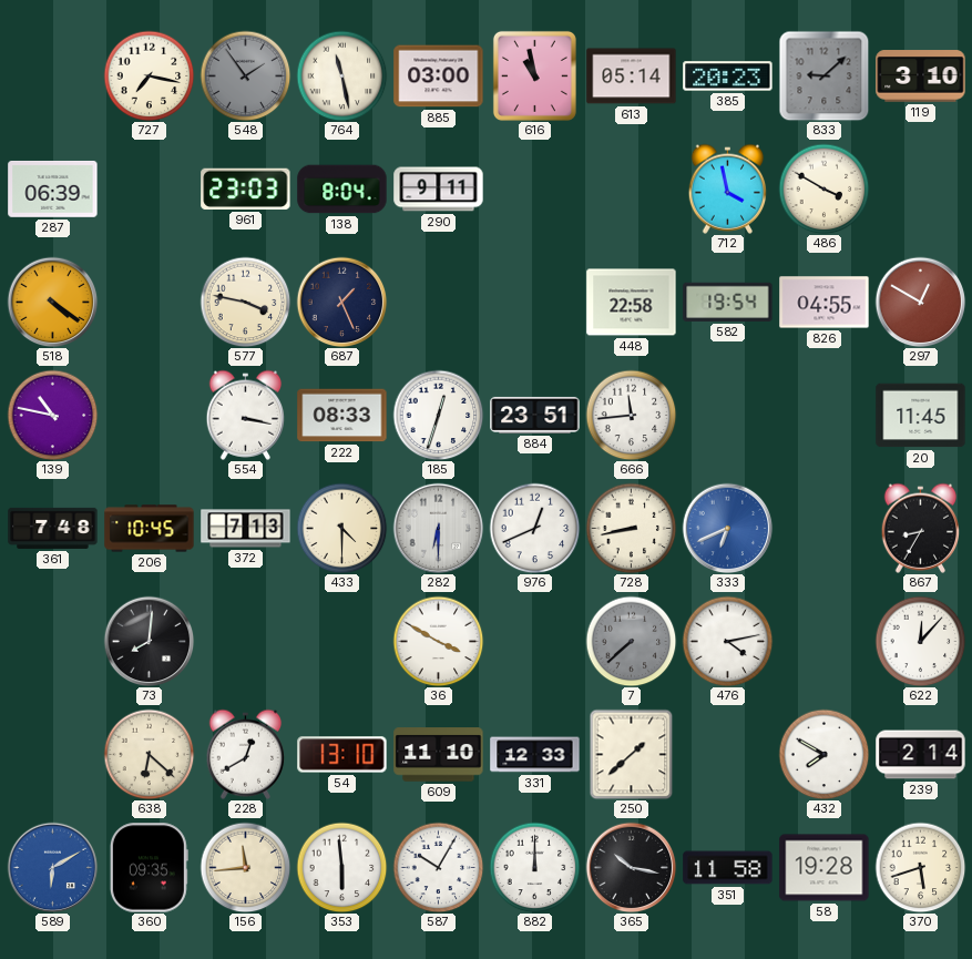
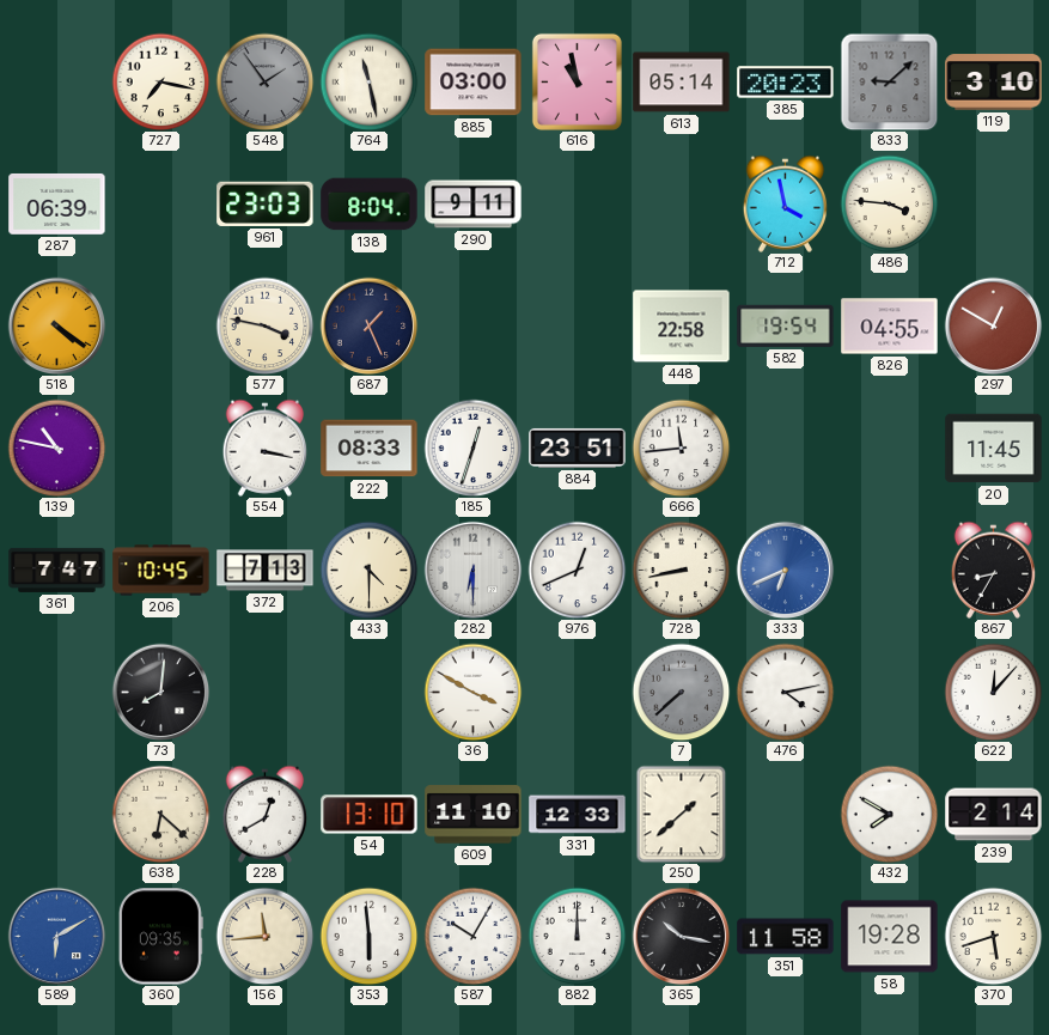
486: 3:50 -> 3:46 (889, 203)
361: 7:48 -> 7:47 (57, 570)
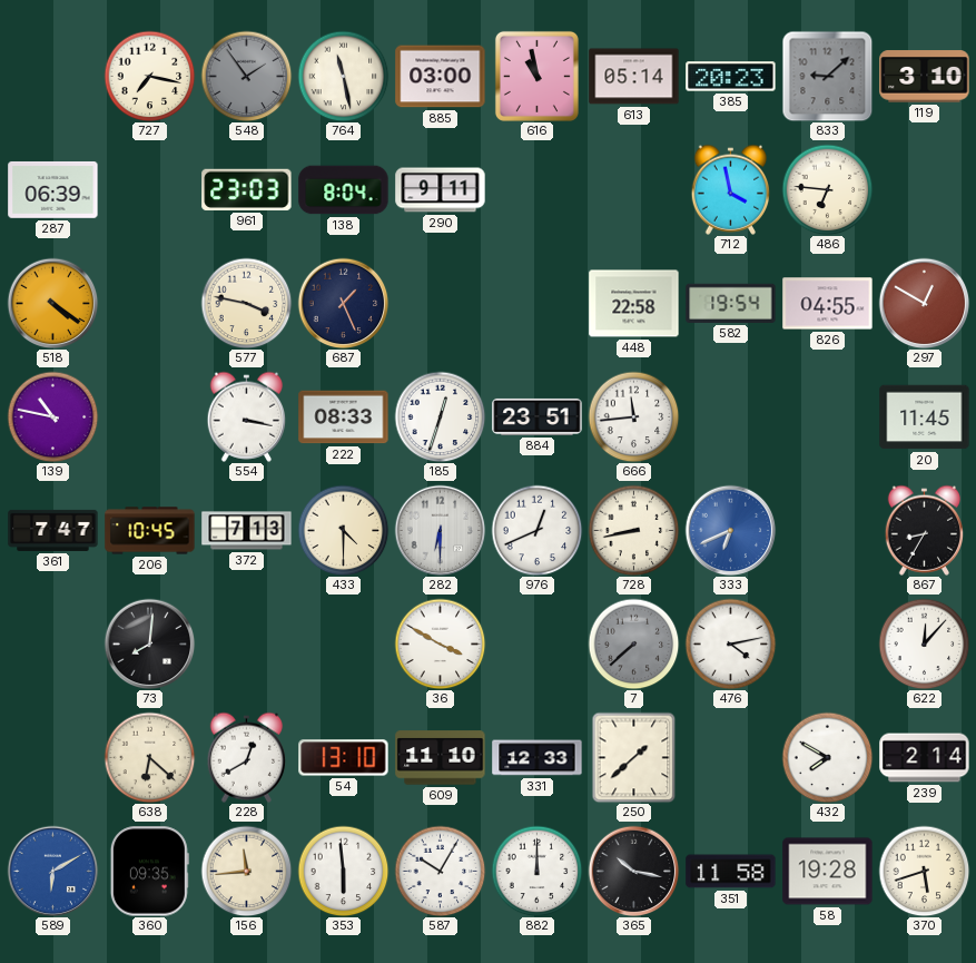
486: 3:46 -> 6:46 (827, 189)
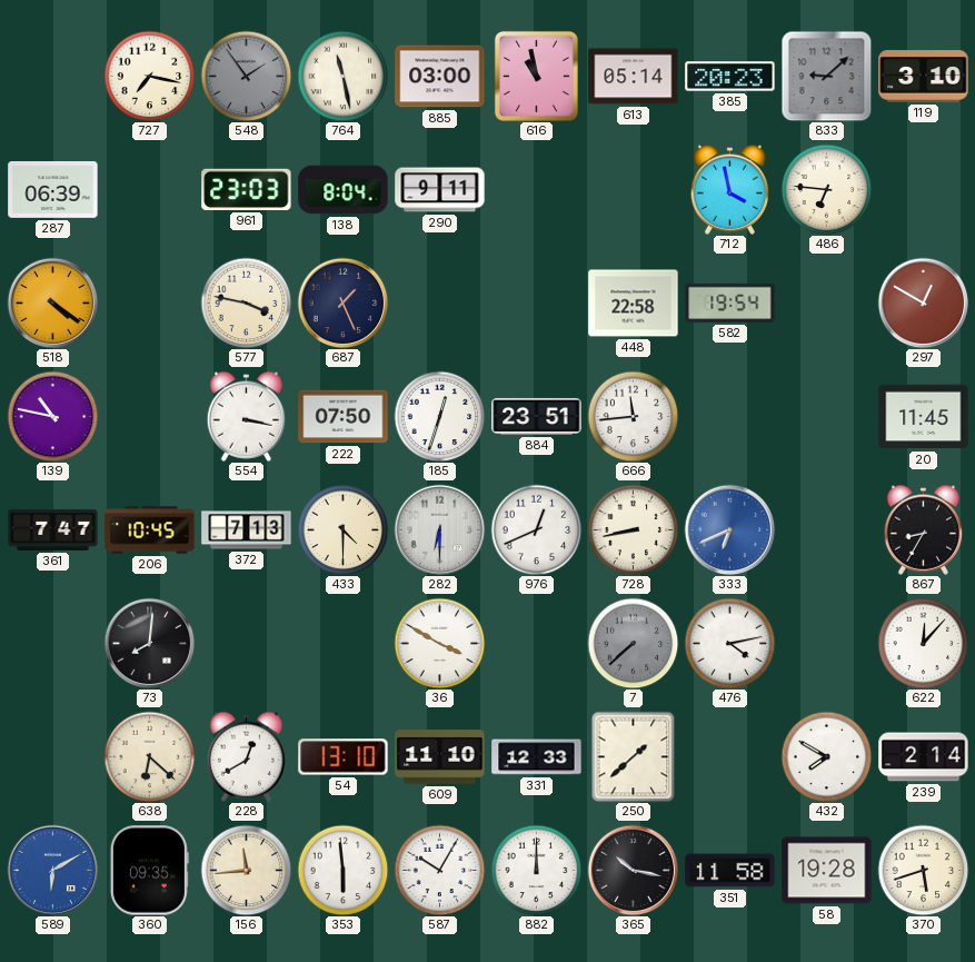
826: 04:55 -> none (828, 304)
222: 08:33 -> 07:50 (344, 417)
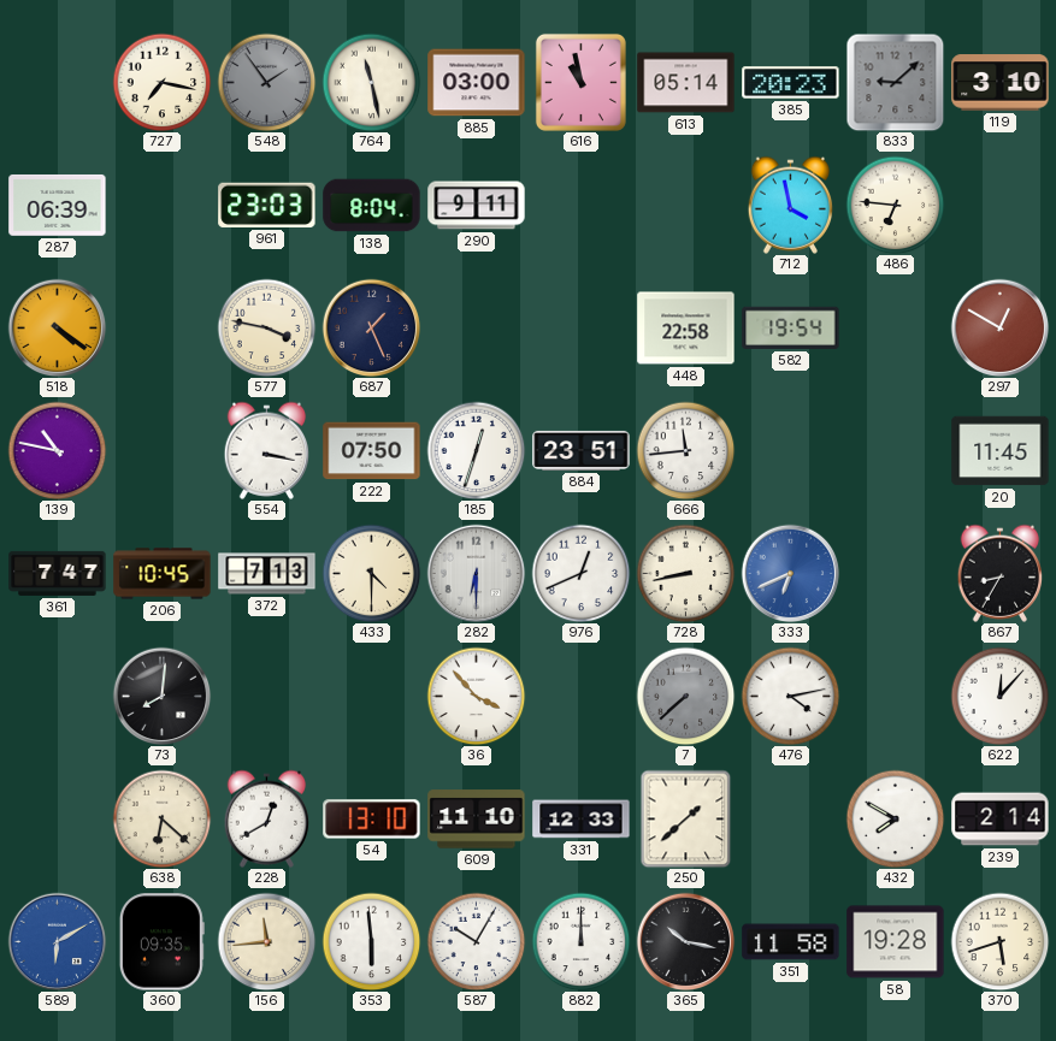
36: 3:50 -> 3:53 (476, 696)
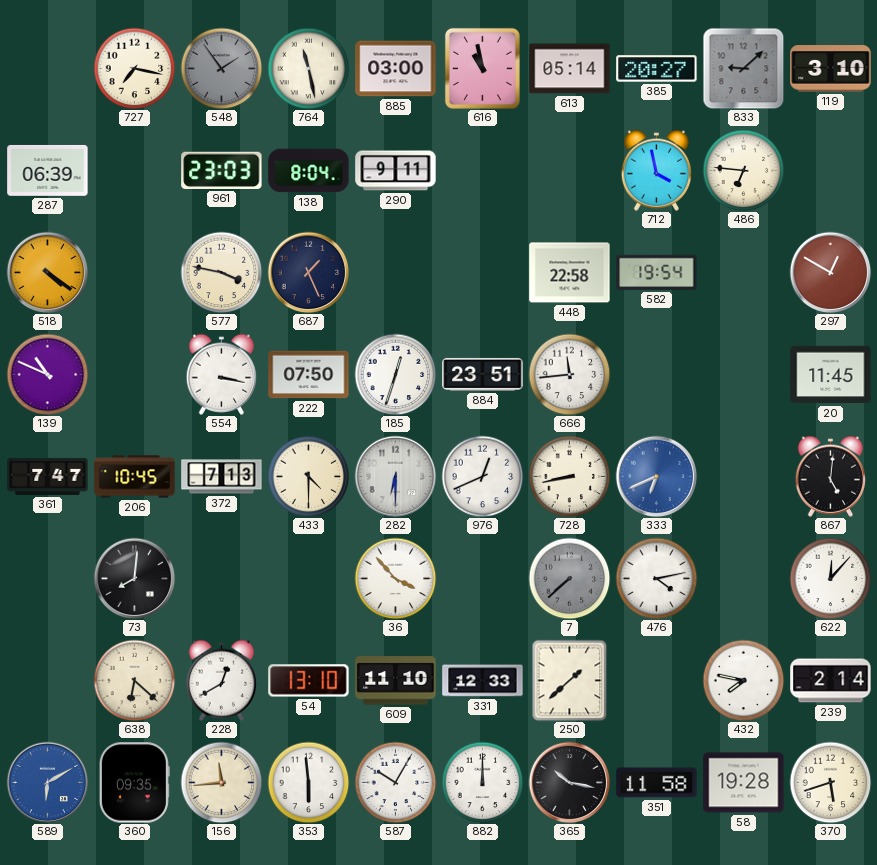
385: 20:23 -> 20:27 (657, 69)
139: 10:47 -> 10:49 (47, 374)
867: 8:35 -> 5:01 (831, 476)
432: 7:50 -> 7:47 (743, 680)
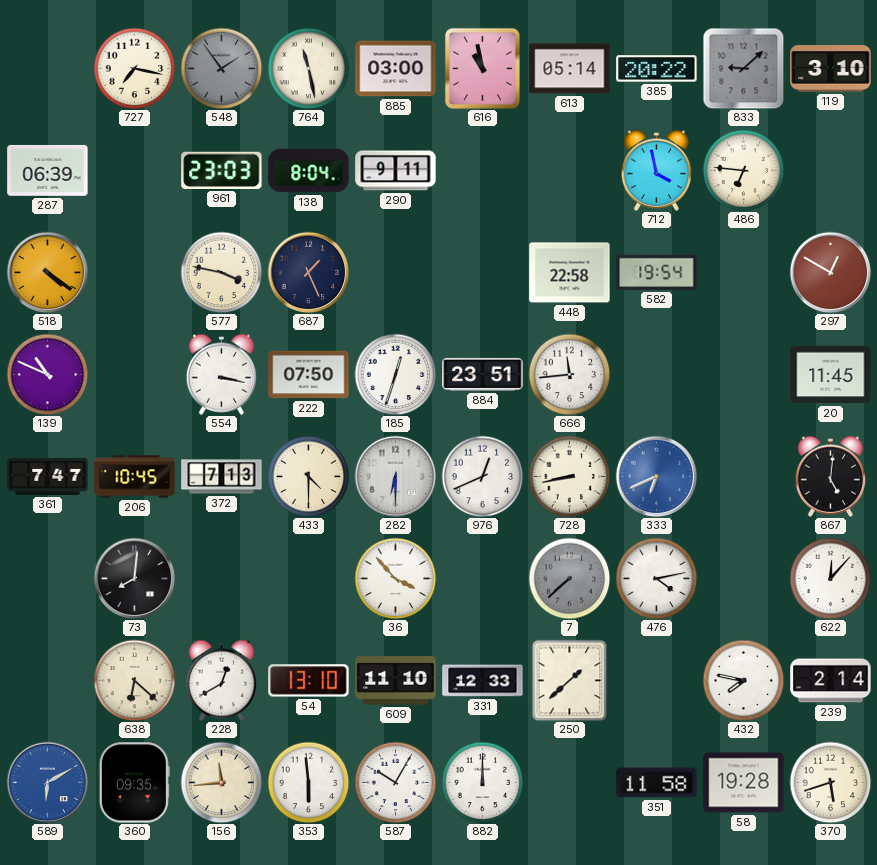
385: 20:27 -> 20:22 (657, 69)
365: 10:17 -> none (569, 782)
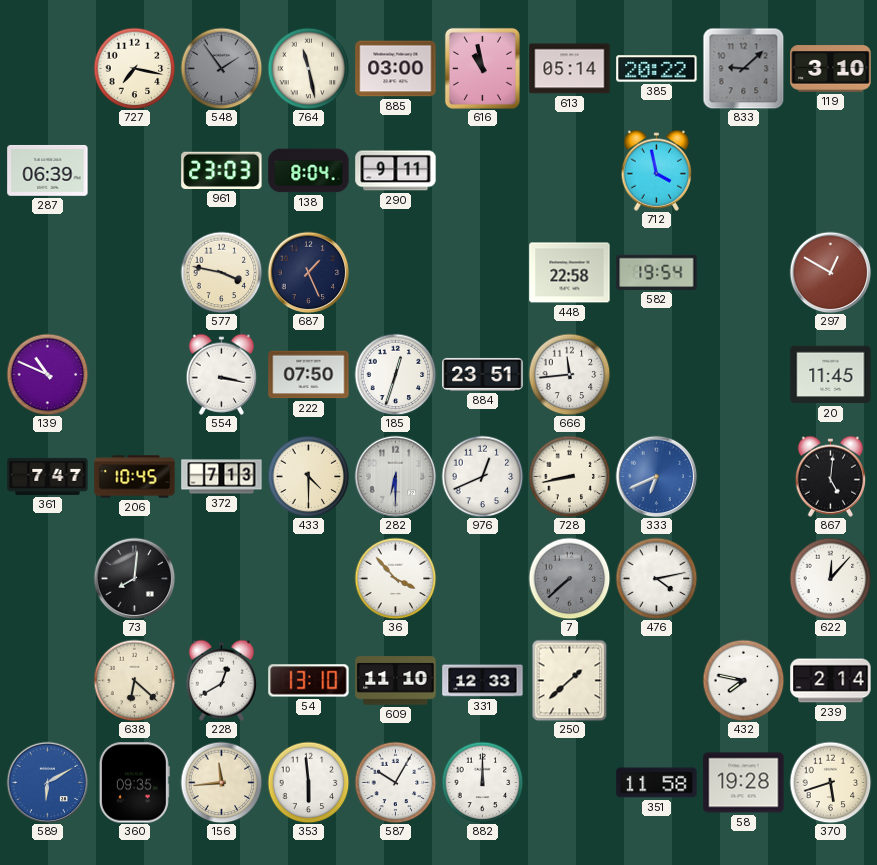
486: 6:46 -> none (743, 170)
518: 4:21 -> none (47, 272)
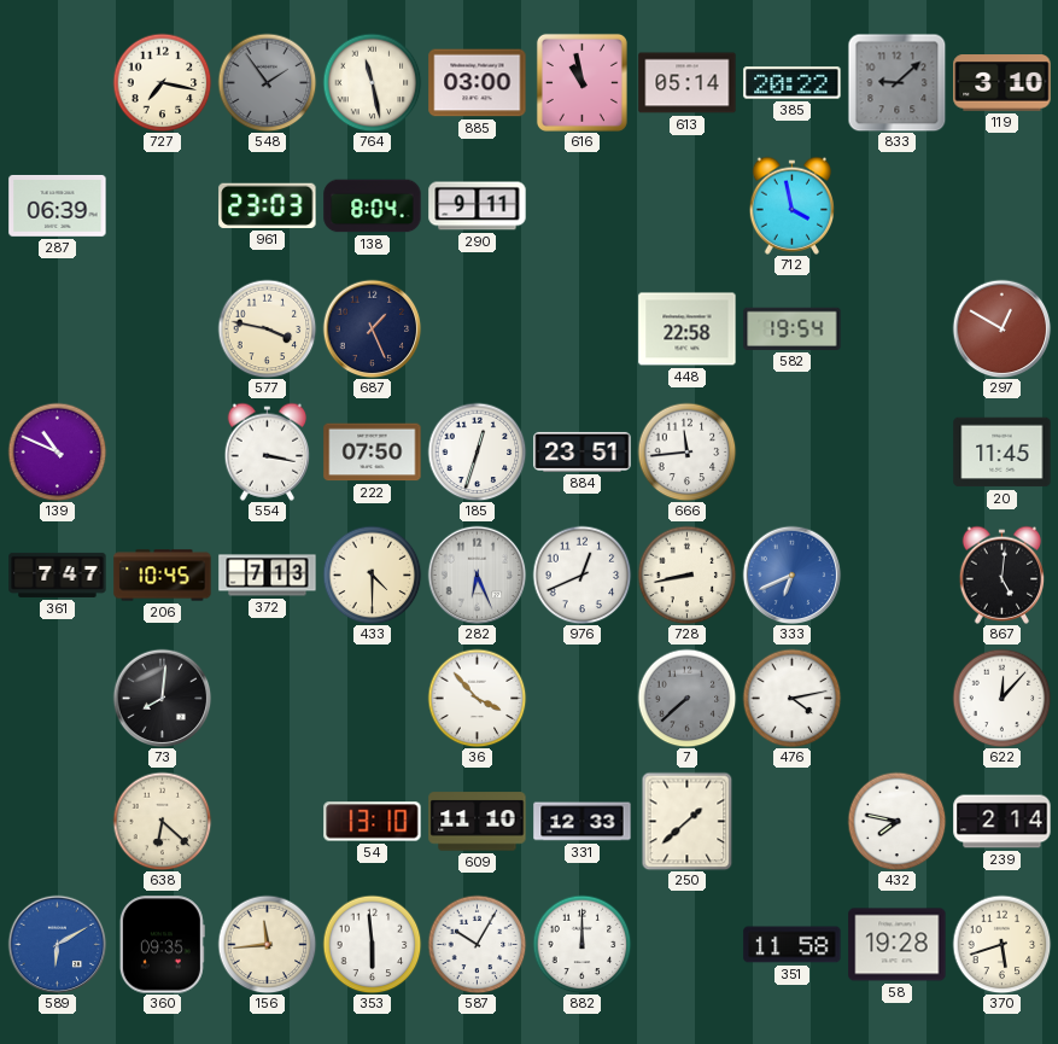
282: 6:30 -> 6:26 (477, 575)
228: 12:40 -> none (222, 680)
